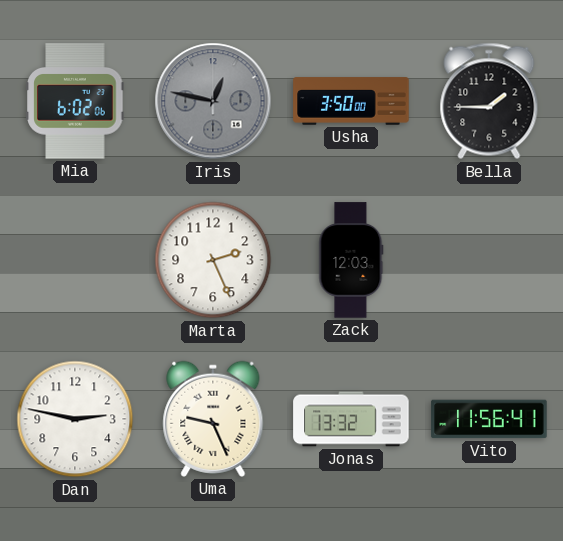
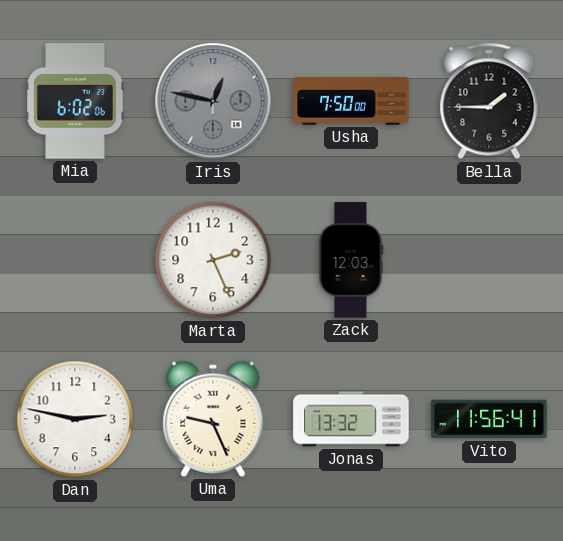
Usha: 3:50 -> 7:50 (351, 101)
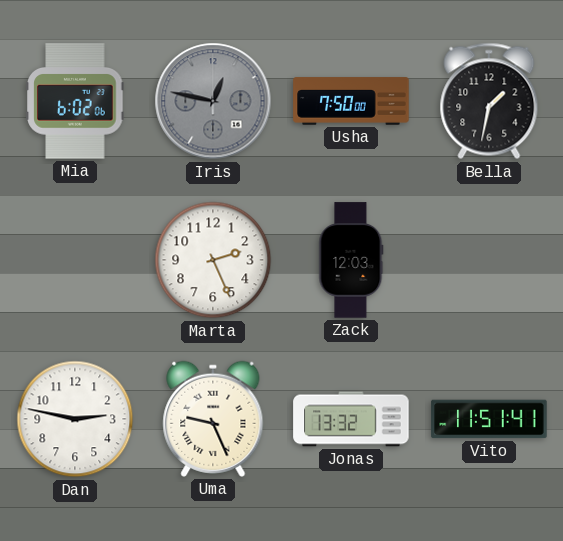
Bella: 1:45 -> 1:32 (489, 101)
Vito: 11:56 -> 11:51 (489, 419)
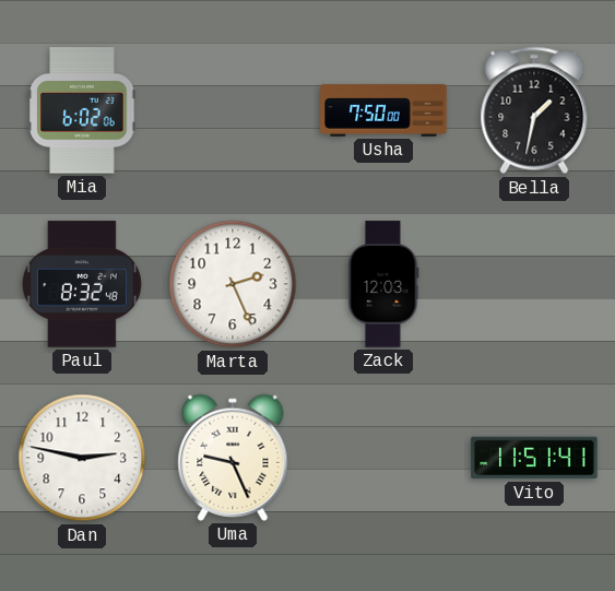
Iris: 12:47 -> none (213, 101)
Paul: none -> 8:32 (82, 284)
Jonas: 13:32 -> none (351, 419)
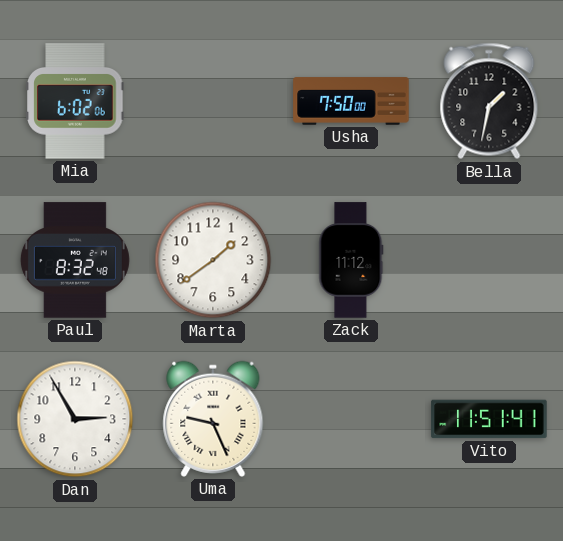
Marta: 2:26 -> 1:39 (213, 260)
Zack: 12:03 -> 11:12 (351, 260)
Dan: 2:47 -> 2:55 (75, 419)
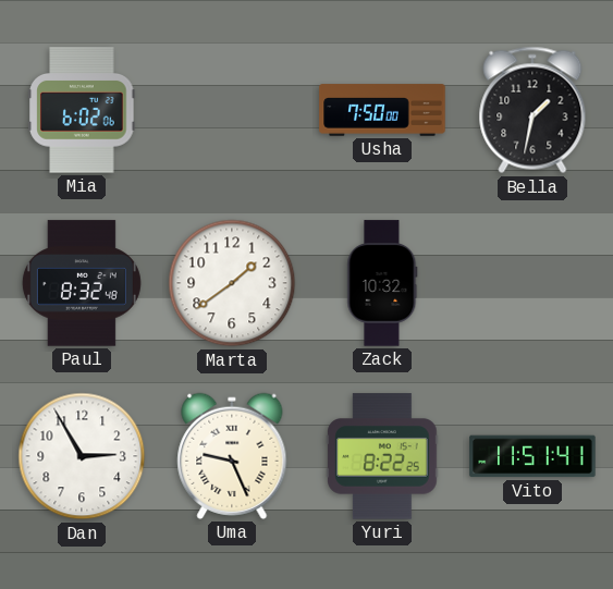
Zack: 11:12 -> 10:32 (382, 283)
Yuri: none -> 8:22 (382, 456)
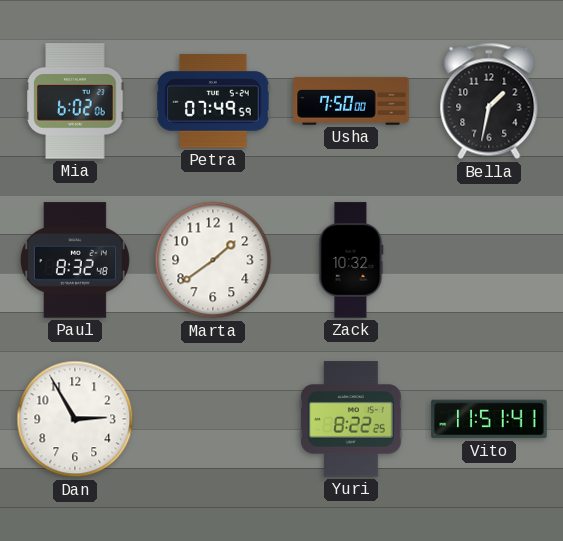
Petra: none -> 07:49 (213, 101)
Uma: 9:26 -> none (232, 456)
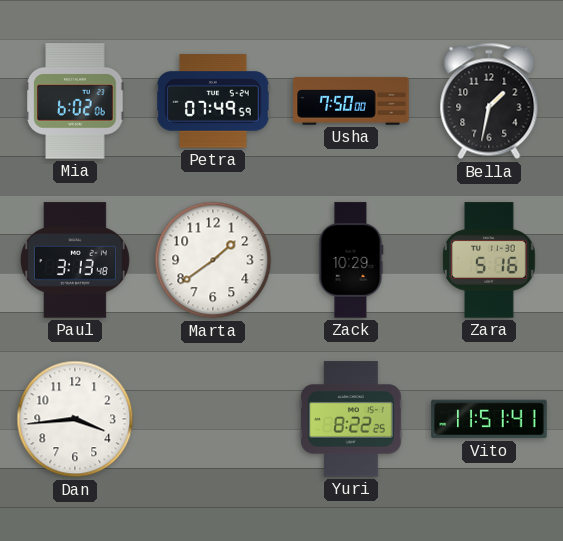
Paul: 8:32 -> 3:13 (75, 260)
Zack: 10:32 -> 10:29 (351, 260)
Zara: none -> 5:16 (490, 260)
Dan: 2:55 -> 3:44 (75, 419)
